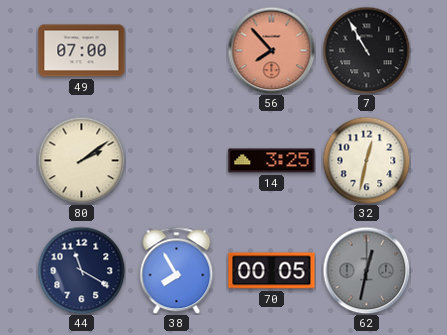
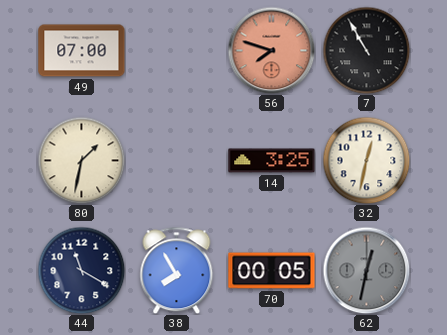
56: 7:53 -> 7:48 (271, 50)
80: 2:09 -> 1:32 (81, 160)
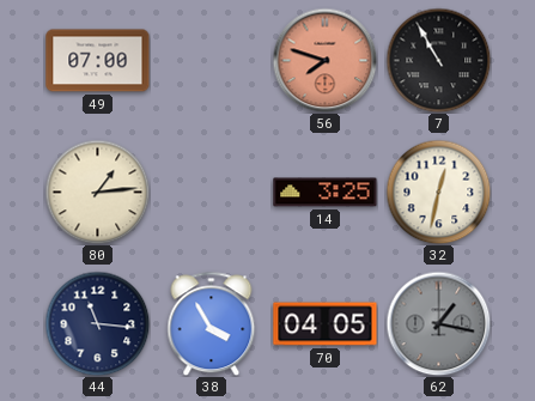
80: 1:32 -> 1:14 (97, 192)
44: 11:20 -> 11:16 (97, 323)
38: 7:55 -> 3:55 (212, 323)
70: 00:05 -> 04:05 (326, 324)
62: 12:32 -> 1:17 (438, 323)
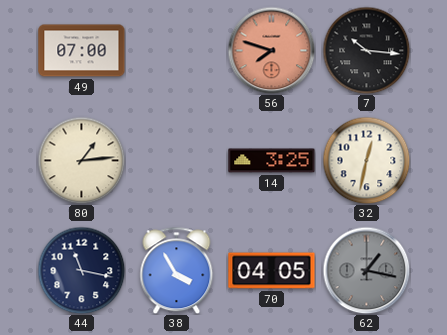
7: 10:55 -> 10:16 (366, 50)
44: 11:16 -> 11:17 (81, 270)
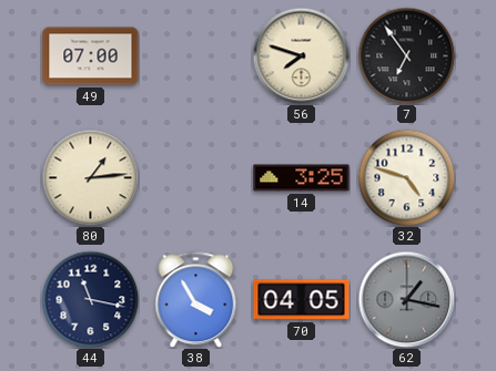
56 dial: salmon -> cream (301, 55)
7: 10:16 -> 6:54 (406, 55)
32: 12:32 -> 4:48 (406, 177)
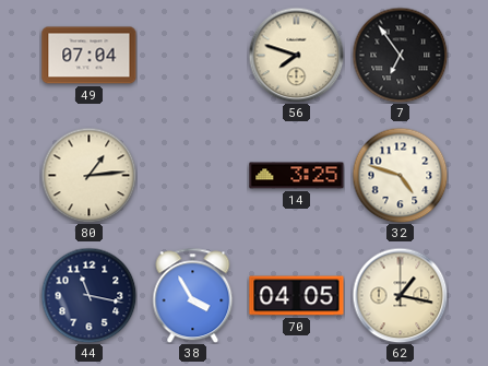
49: 07:00 -> 07:04 (90, 56)
62 dial: grey -> cream (400, 295)
